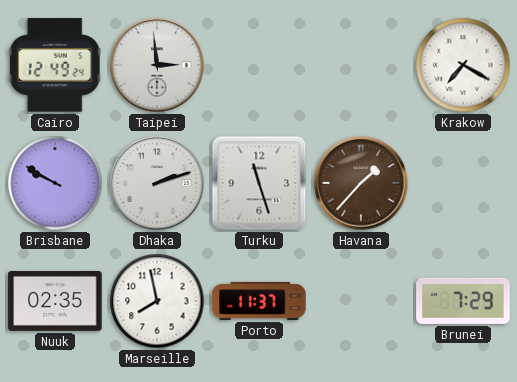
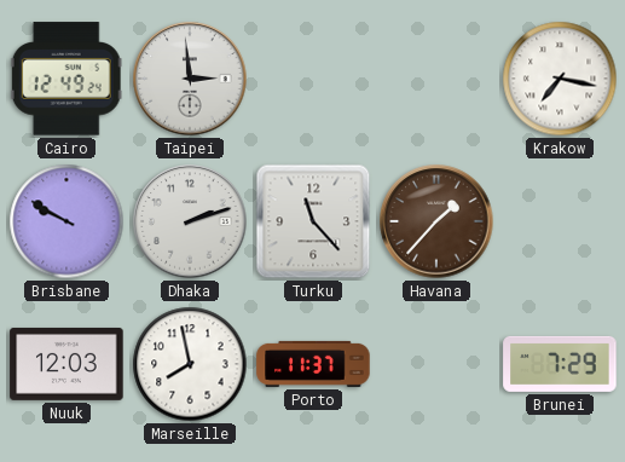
Krakow: 7:20 -> 7:17 (560, 79)
Turku: 11:27 -> 11:23 (313, 221)
Nuuk: 02:35 -> 12:03 (66, 364)
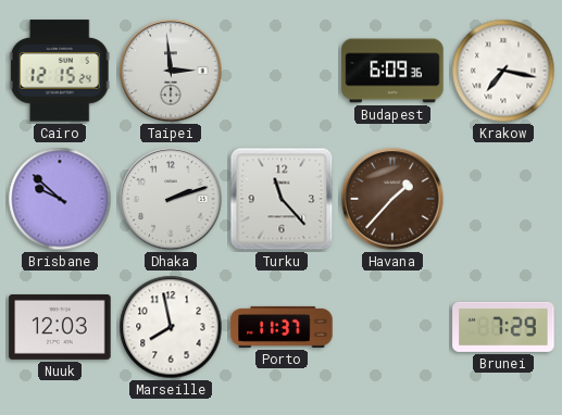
Cairo: 12:49 -> 12:15 (60, 71)
Budapest: none -> 6:09 (392, 71)
Brisbane: 9:50 -> 9:52 (60, 199)
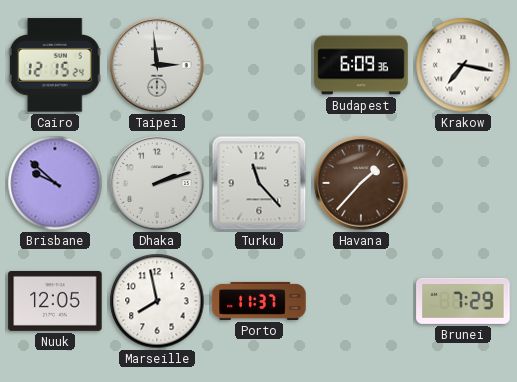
Nuuk: 12:03 -> 12:05 (55, 301)
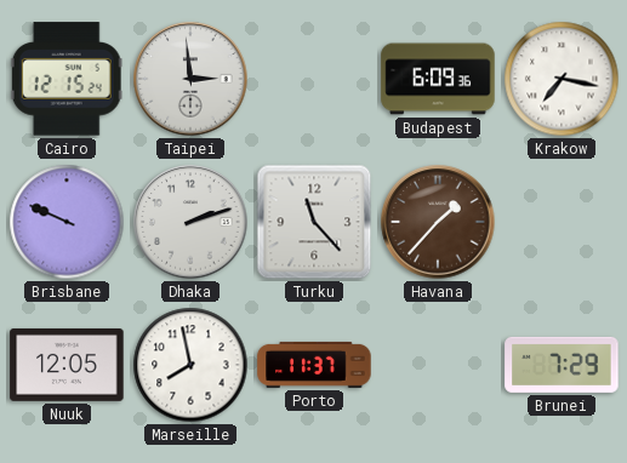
Brisbane: 9:52 -> 9:49 (67, 222)
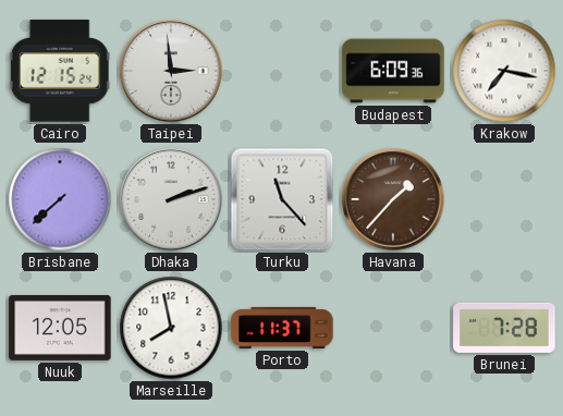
Brisbane: 9:49 -> 7:38 (60, 199)
Brunei: 7:29 -> 7:28 (504, 328)
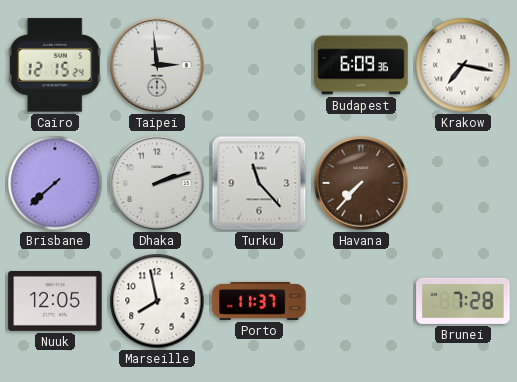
Havana: 1:37 -> 7:37 (361, 183)
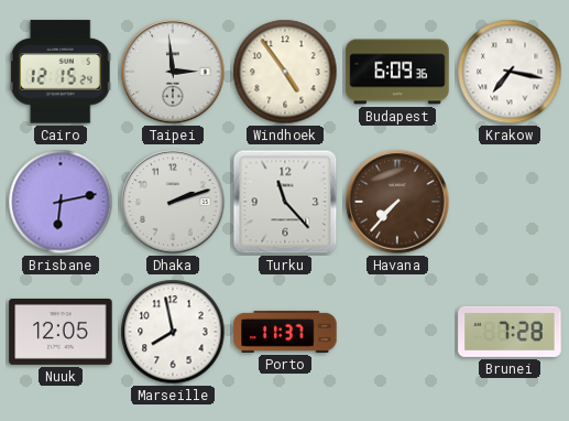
Windhoek: none -> 4:54 (285, 72)
Brisbane: 7:38 -> 6:13 (61, 202)
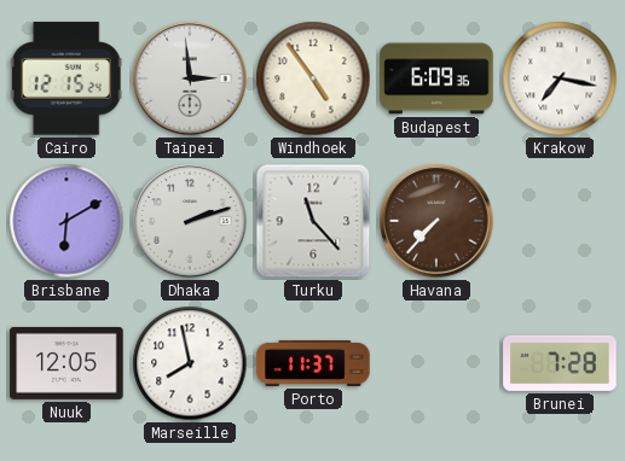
Brisbane: 6:13 -> 6:10 (66, 221)
